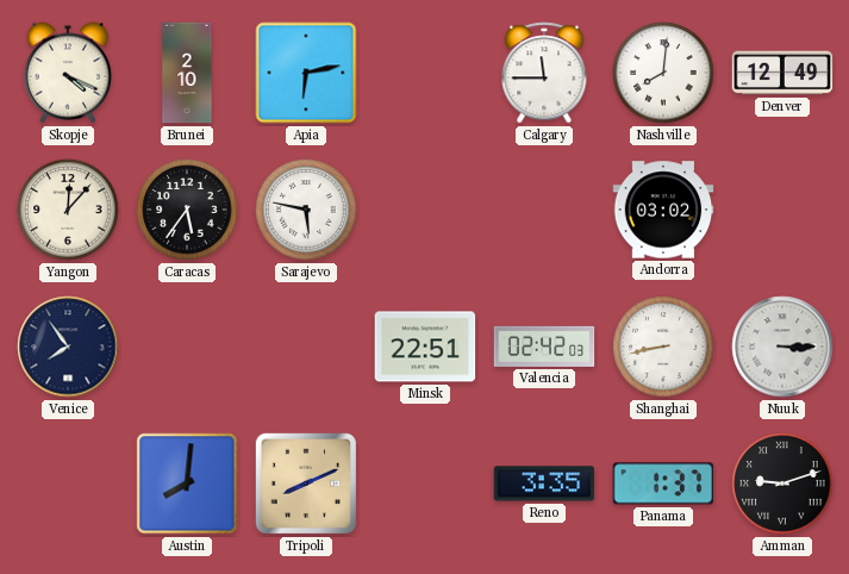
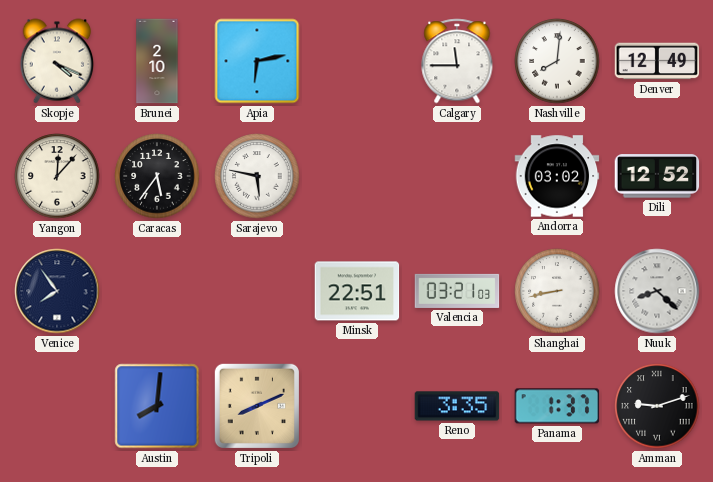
Dili: none -> 12:52 (657, 176)
Valencia: 02:42 -> 03:21 (457, 291)
Nuuk: 3:15 -> 8:22 (657, 291)
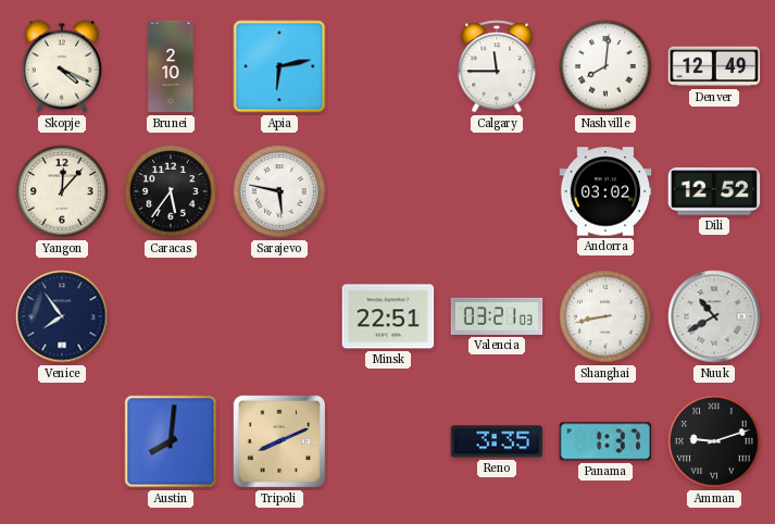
Nuuk: 8:22 -> 10:40 (714, 316)
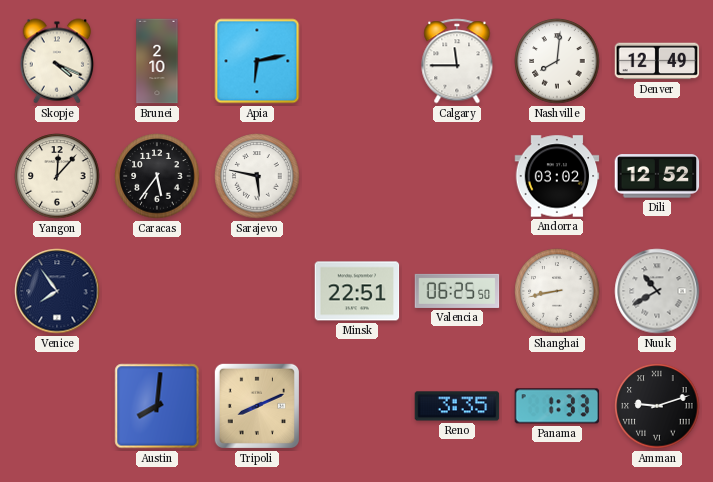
Valencia: 03:21 -> 06:25 (457, 291)
Panama: 1:37 -> 1:33 (557, 406)
